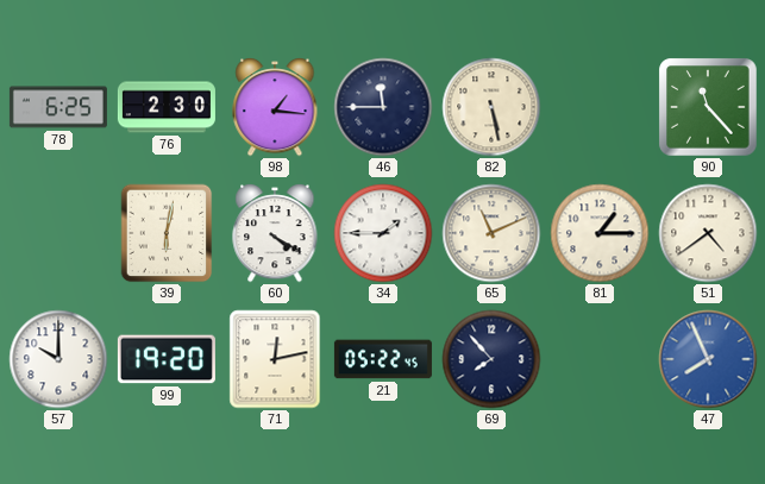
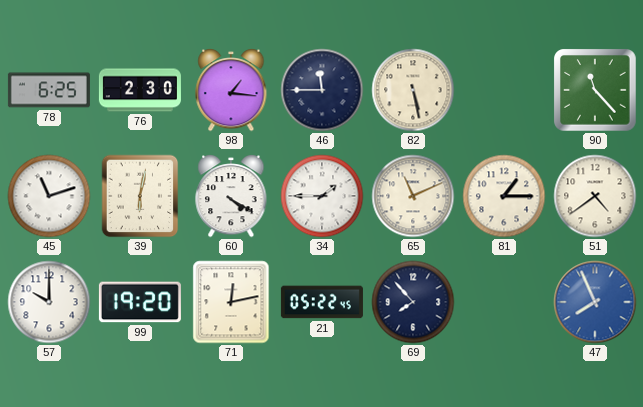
45: none -> 11:12 (49, 196)
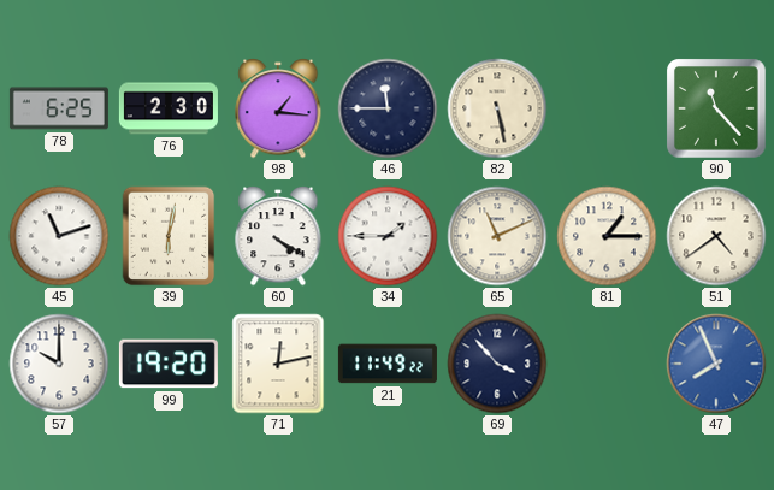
21: 05:22 -> 11:49 (388, 364)
69: 7:53 -> 3:53 (497, 364)
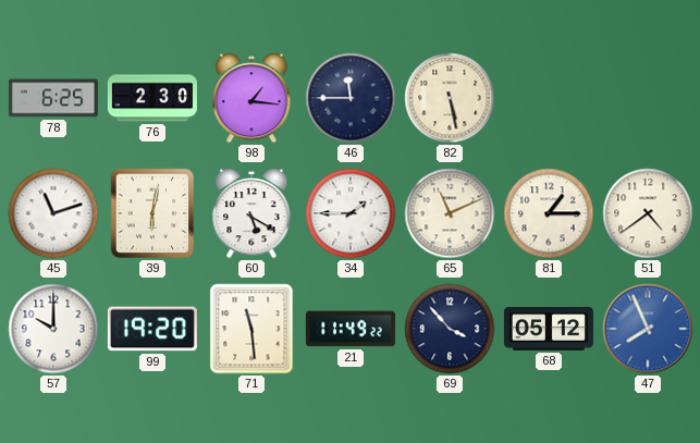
90: 11:23 -> none (716, 108)
60: 4:20 -> 5:20 (251, 214)
71: 12:13 -> 11:29 (251, 329)
68: none -> 05:12 (549, 330)
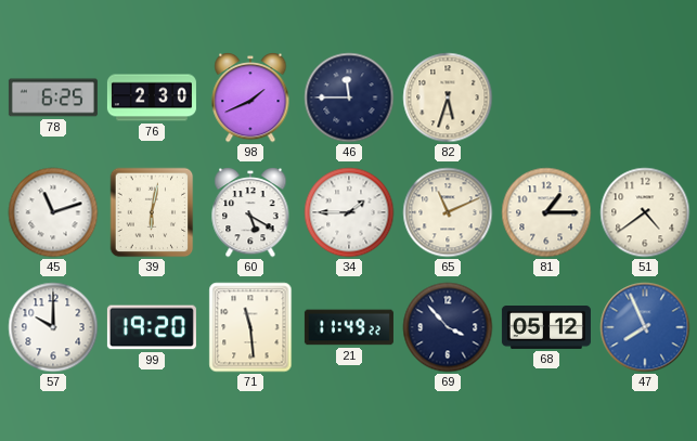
98: 1:16 -> 1:41 (250, 99)
82: 5:28 -> 5:33 (448, 98)
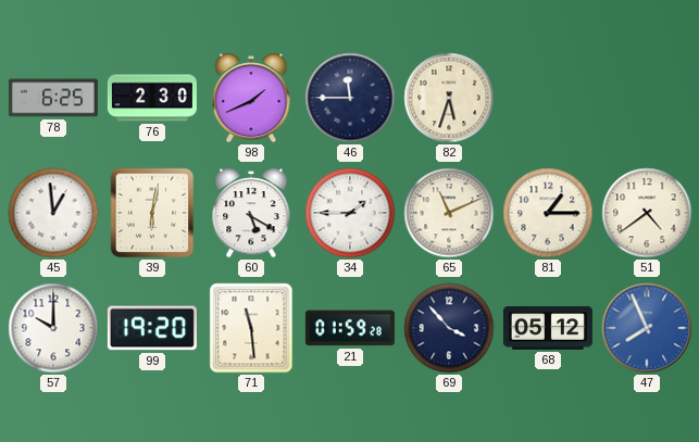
45: 11:12 -> 12:59 (53, 213)
21: 11:49 -> 01:59 (350, 328)
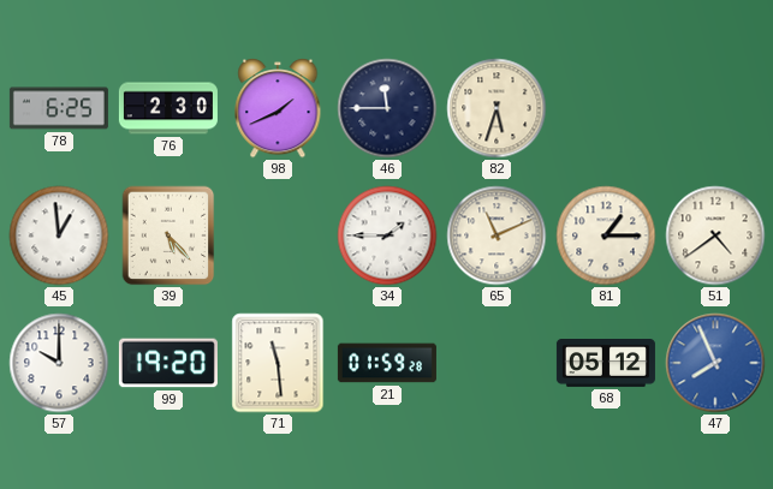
39: 6:02 -> 5:23 (168, 235)
60: 5:20 -> none (251, 214)
69: 3:53 -> none (449, 328)
